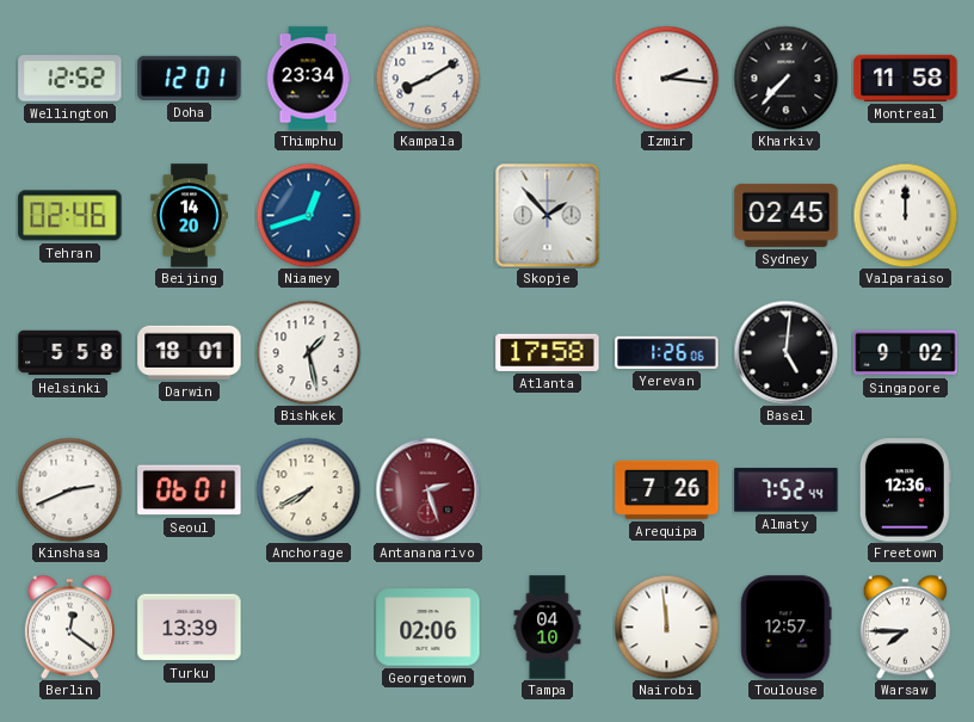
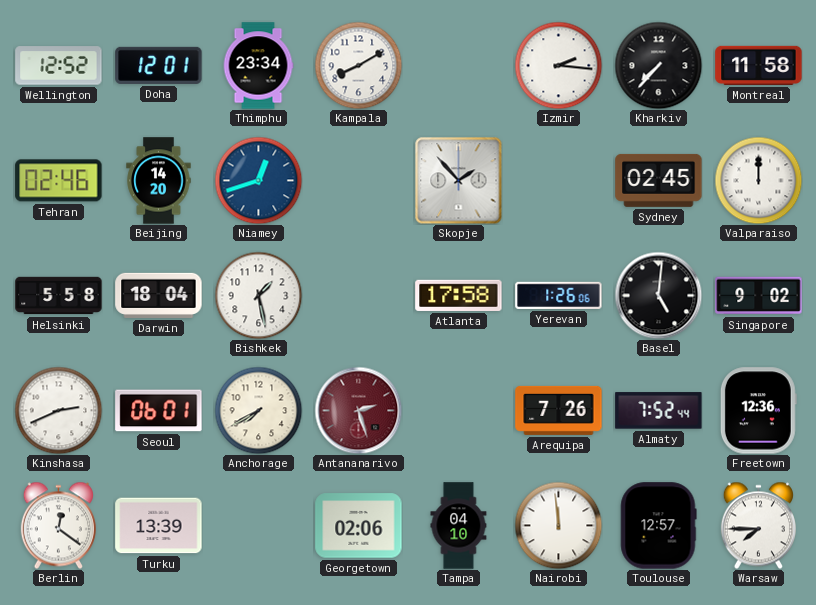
Darwin: 18:01 -> 18:04 (159, 295)
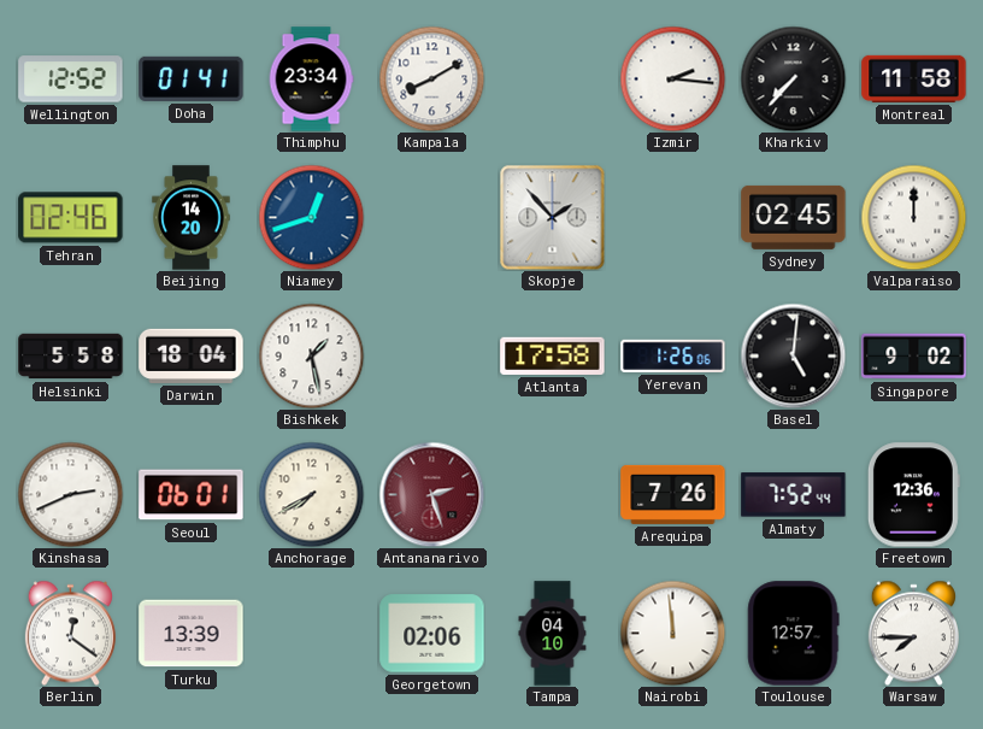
Doha: 12:01 -> 01:41 (192, 78)
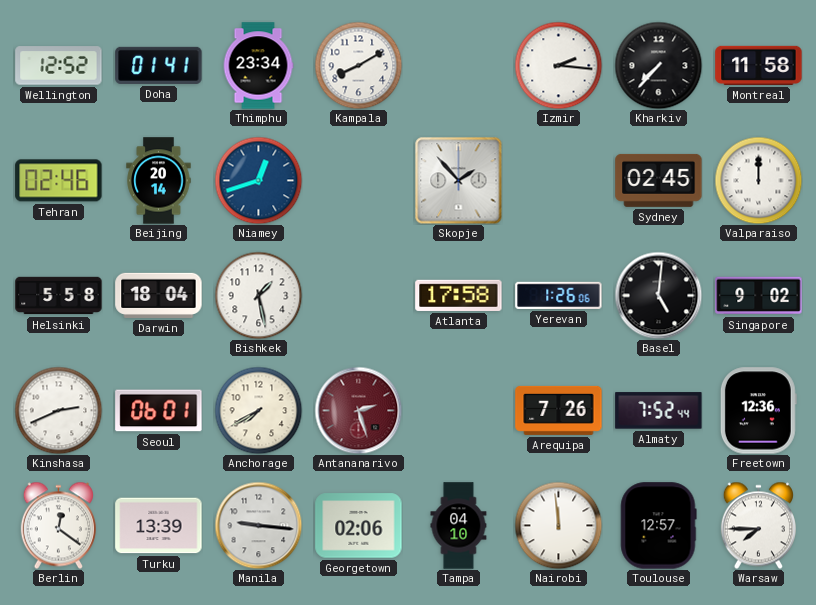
Beijing: 14:20 -> 20:14 (159, 181)
Manila: none -> 9:16 (258, 525)
